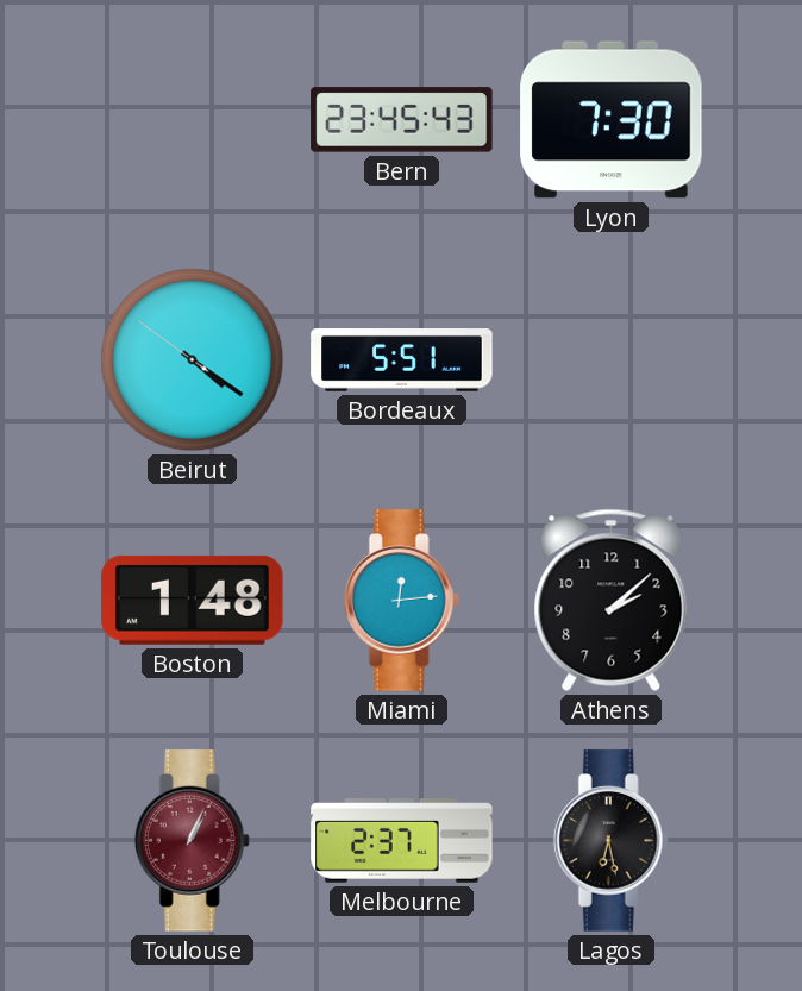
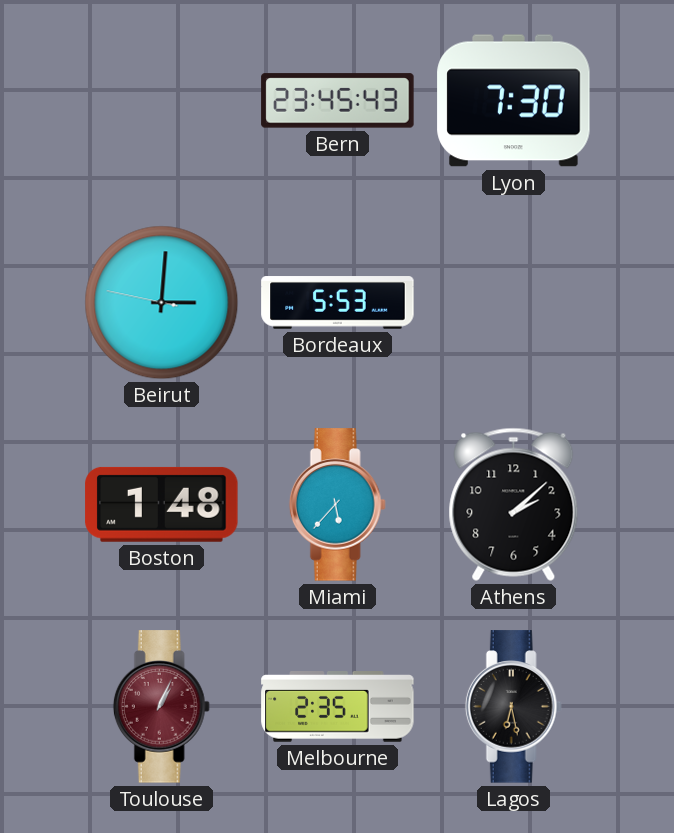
Beirut: 4:20 -> 3:00 (162, 303)
Bordeaux: 5:51 -> 5:53 (338, 303)
Miami: 12:14 -> 5:37 (337, 505)
Melbourne: 2:37 -> 2:35 (338, 707)
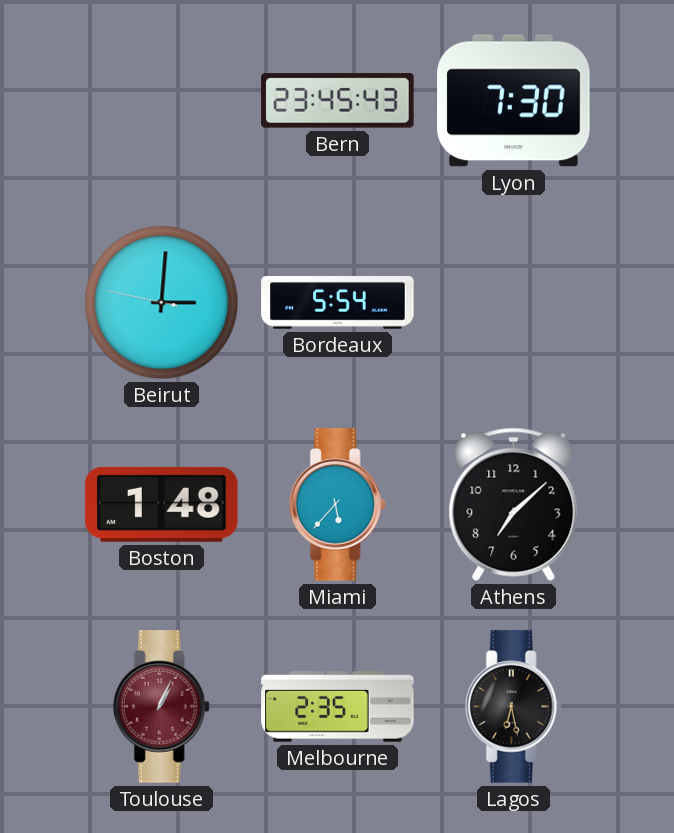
Bordeaux: 5:53 -> 5:54 (338, 303)
Athens: 2:08 -> 7:08 (514, 504)
